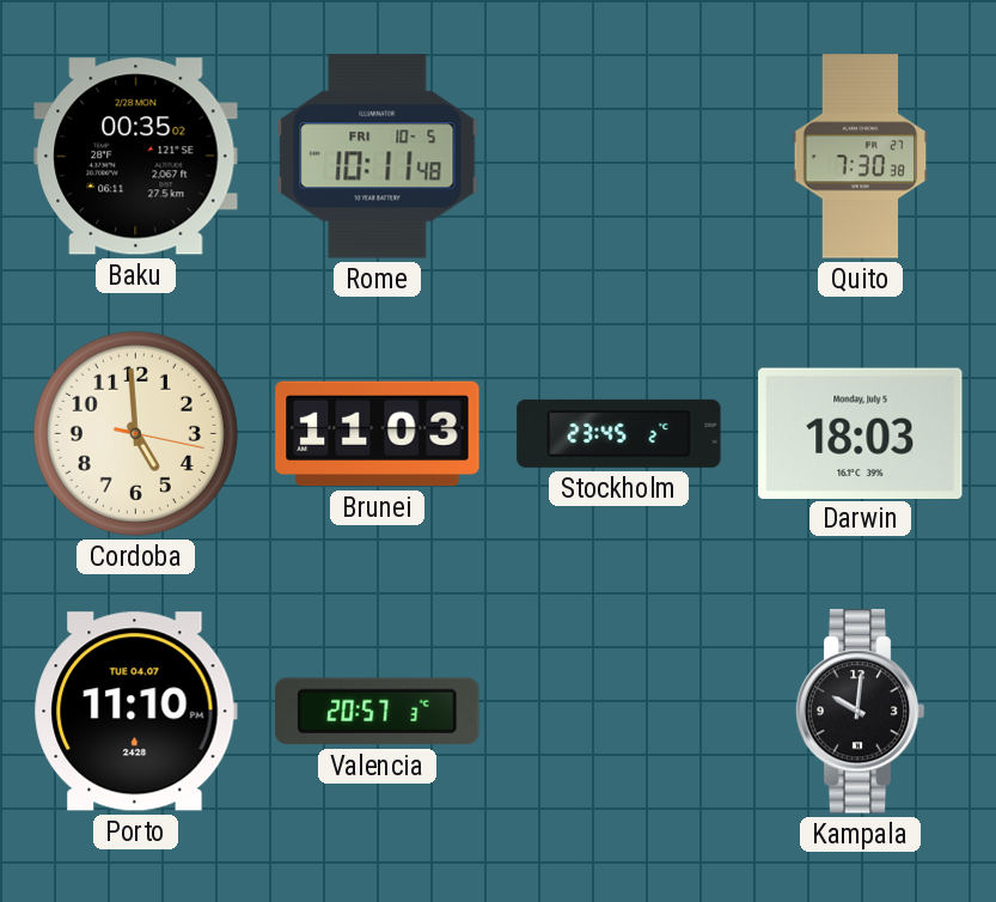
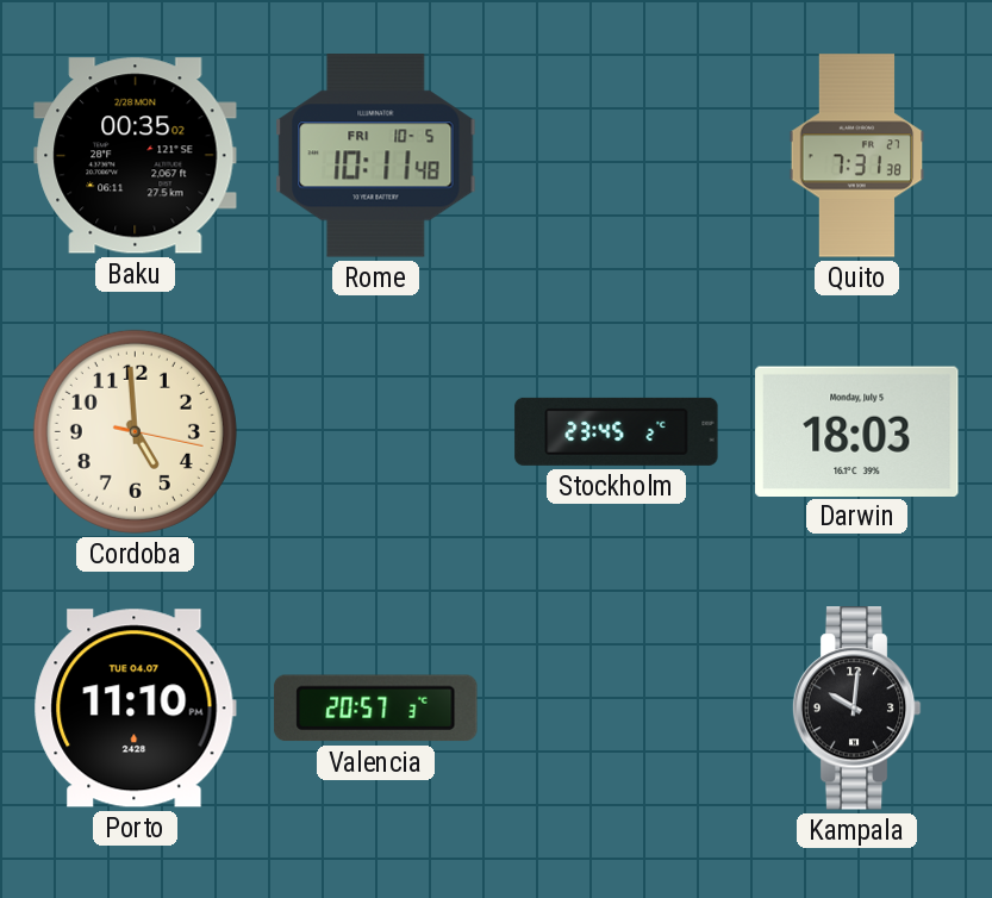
Quito: 7:30 -> 7:31 (857, 156)
Brunei: 11:03 -> none (378, 434)
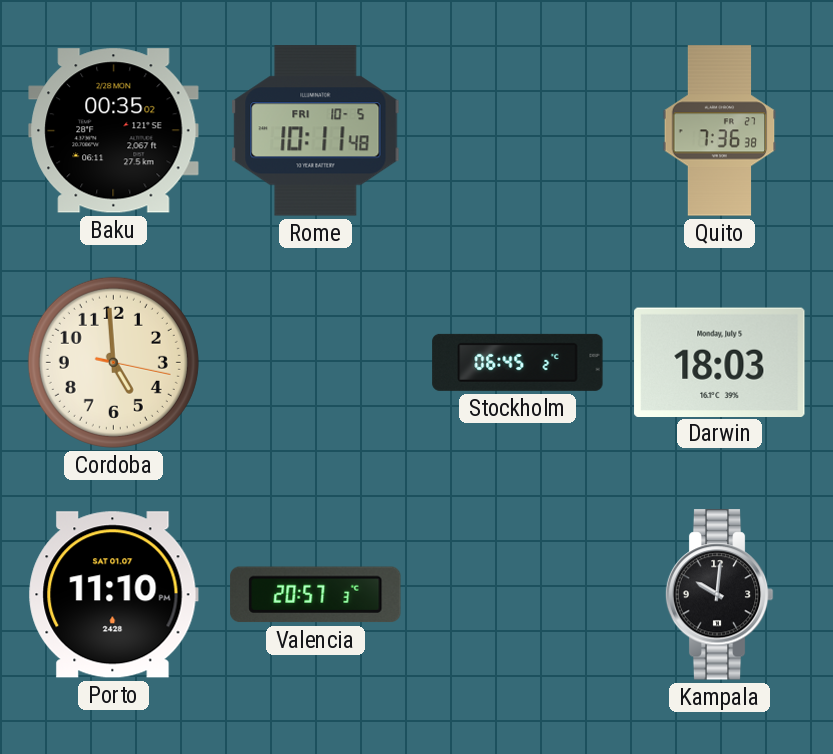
Quito: 7:31 -> 7:36 (720, 131)
Stockholm: 23:45 -> 06:45 (518, 362)
Porto date: TUE 04.07 -> SAT 01.07 (113, 595)
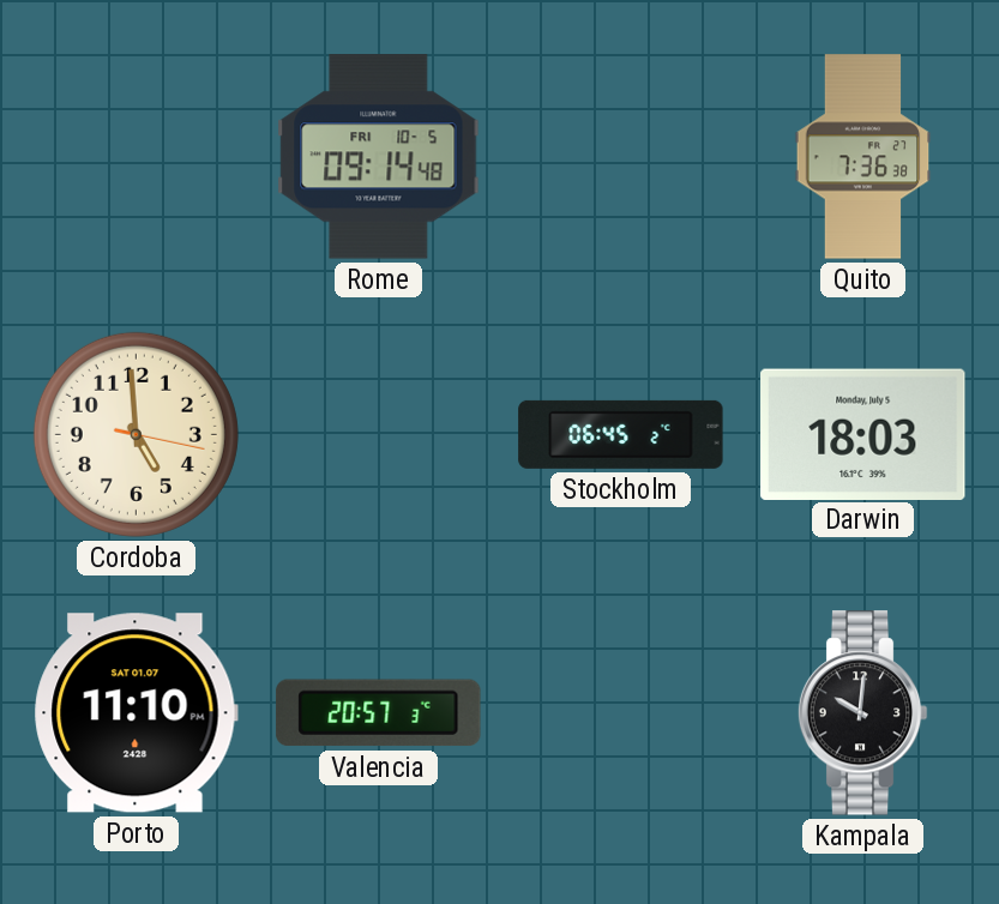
Baku: 00:35 -> none (114, 131)
Rome: 10:11 -> 09:14 (379, 157)
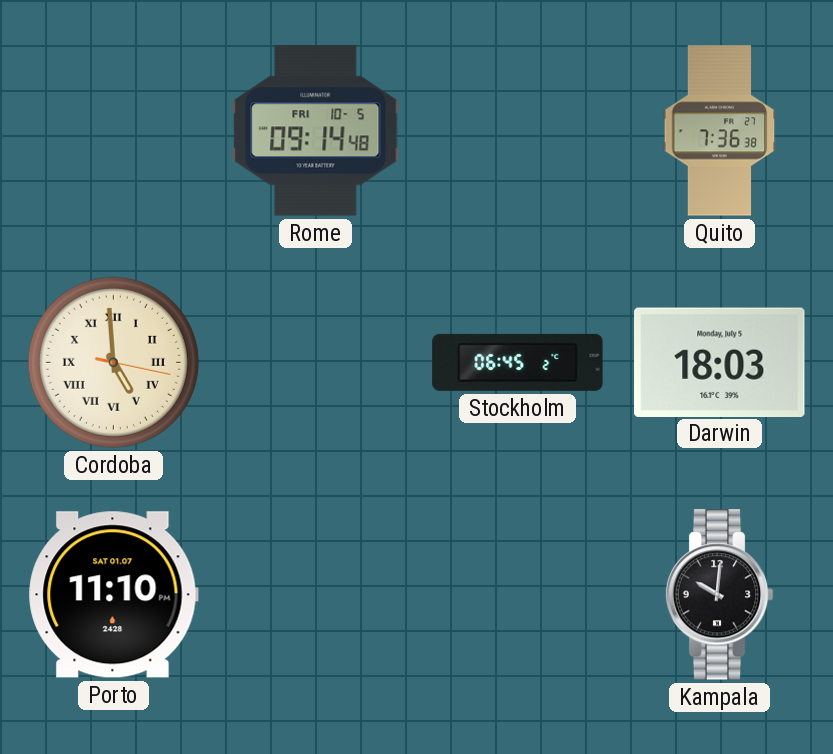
Cordoba numerals: Arabic -> Roman (113, 362)
Valencia: 20:57 -> none (379, 713)
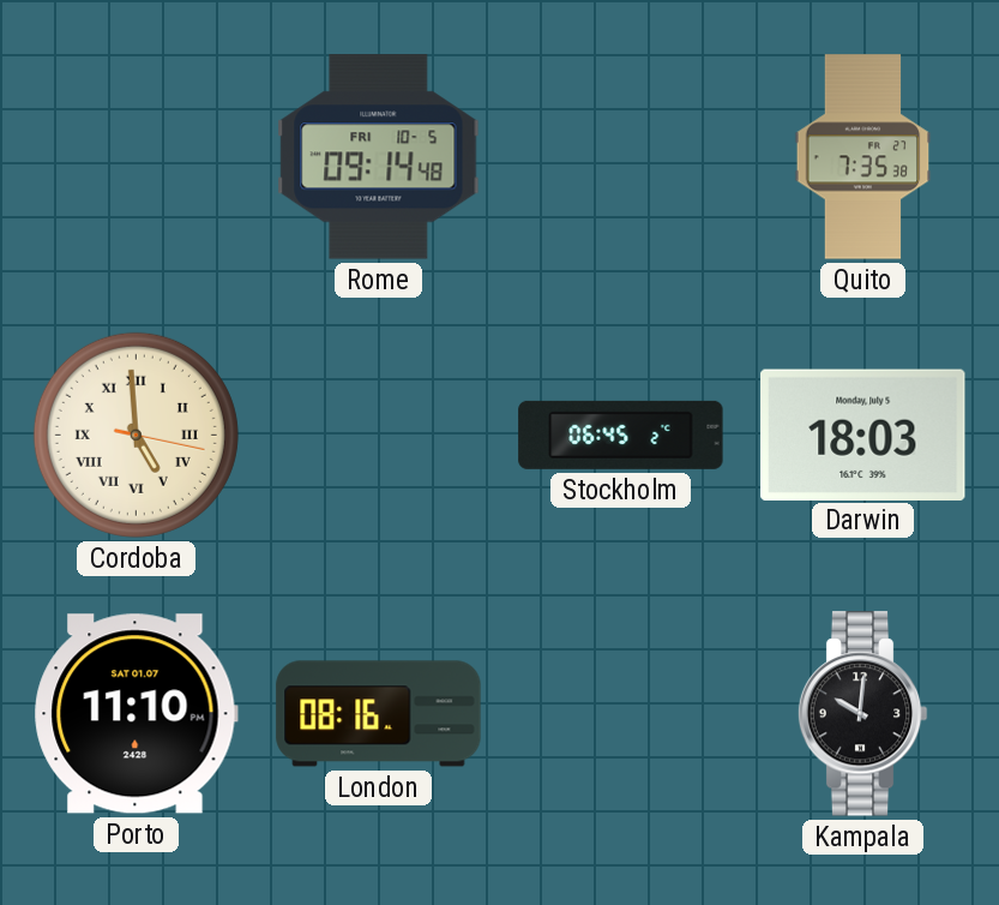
Quito: 7:36 -> 7:35 (863, 157)
London: none -> 08:16 (379, 714)
